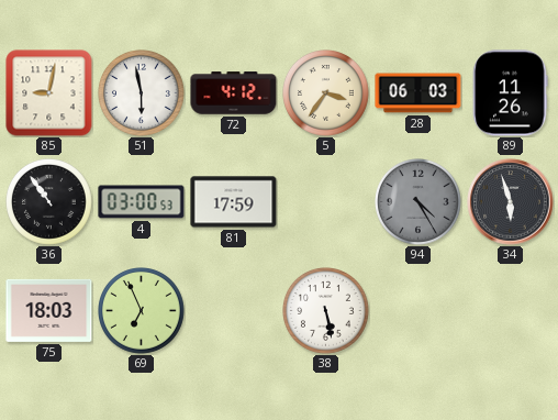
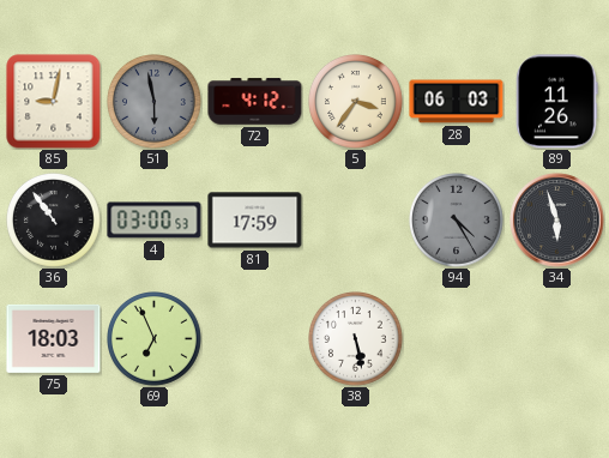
51 dial: white -> grey (155, 102)
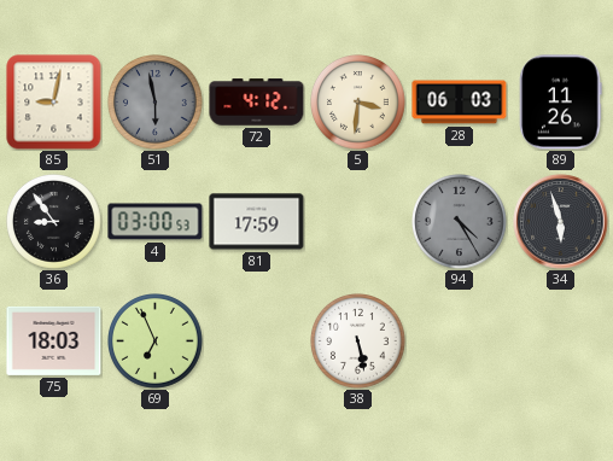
5: 3:36 -> 3:31 (358, 103)
36: 10:54 -> 8:54 (54, 222)
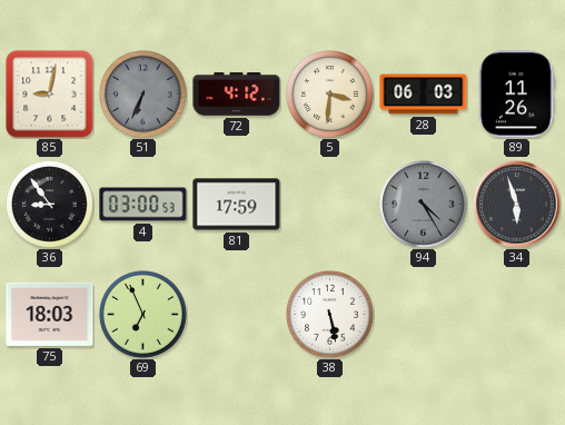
51: 5:58 -> 6:34 (143, 95)
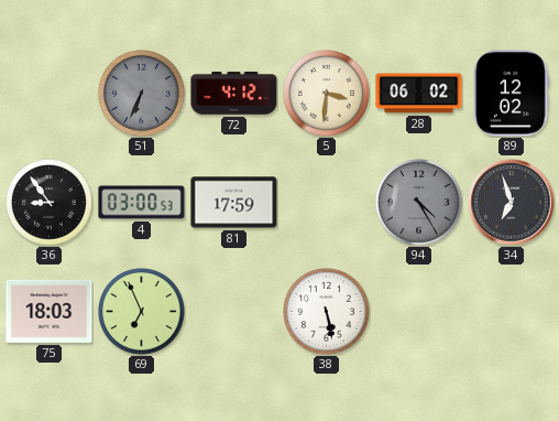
85: 9:02 -> none (50, 95)
28: 06:03 -> 06:02 (419, 94)
89: 11:26 -> 12:02 (512, 94)
34: 5:57 -> 6:57 (512, 203)
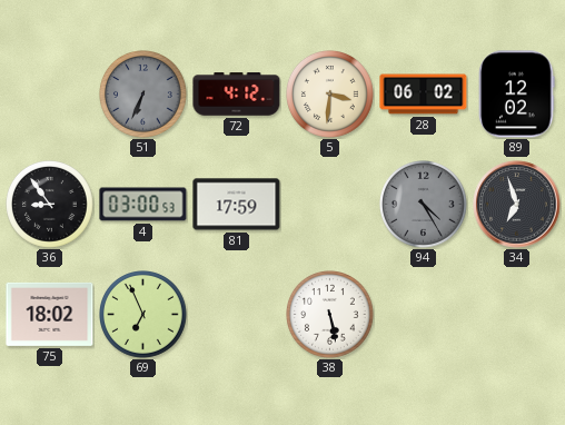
75: 18:03 -> 18:02 (50, 314)
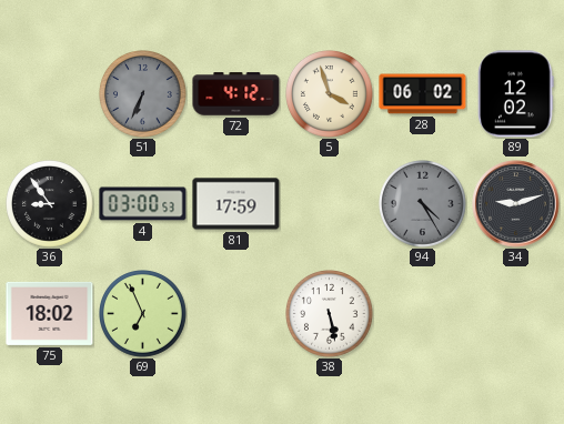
5: 3:31 -> 3:57 (330, 94)
34: 6:57 -> 9:12 (516, 204)
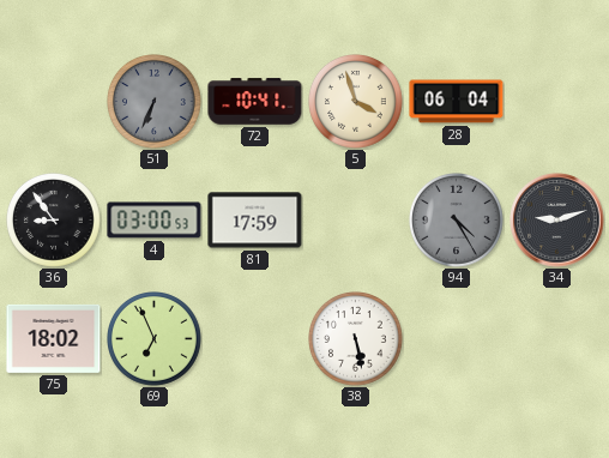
72: 4:12 -> 10:41 (255, 102)
28: 06:02 -> 06:04 (457, 102)
89: 12:02 -> none (516, 94)
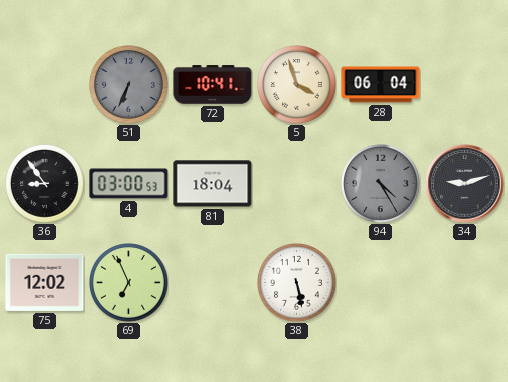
81: 17:59 -> 18:04 (213, 184)
75: 18:02 -> 12:02 (45, 282)
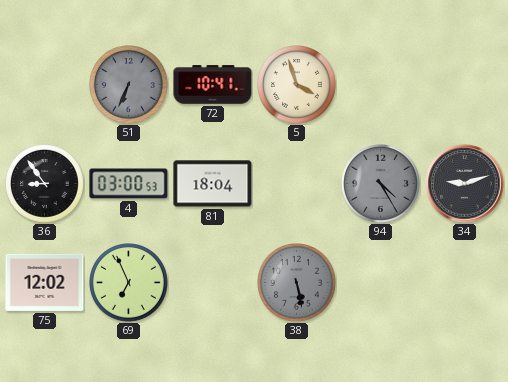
28: 06:04 -> none (381, 85)
38 dial: white -> grey (297, 283)
